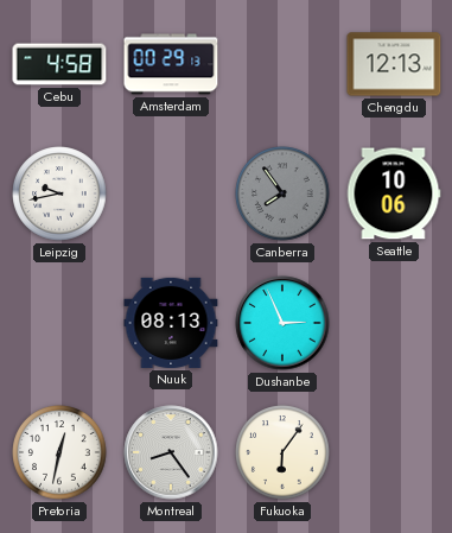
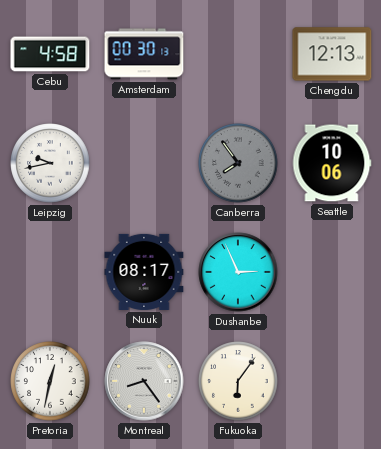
Amsterdam: 00:29 -> 00:30 (144, 54)
Nuuk: 08:13 -> 08:17 (144, 272)
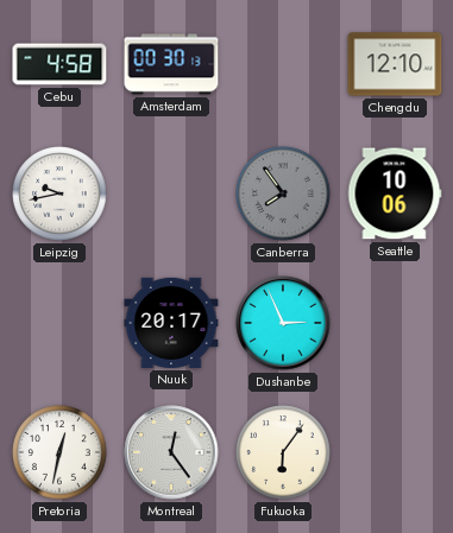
Chengdu: 12:13 -> 12:10 (395, 64)
Nuuk: 08:17 -> 20:17 (171, 323)
Montreal: 8:24 -> 12:24 (171, 452)
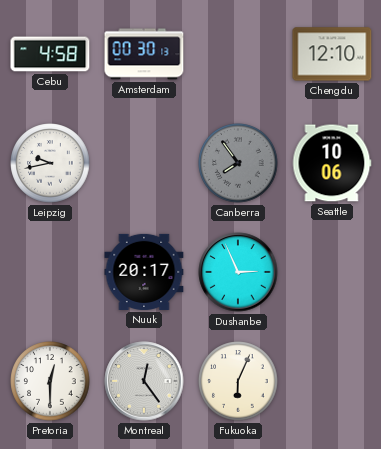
Pretoria: 12:32 -> 12:30 (50, 381)
Fukuoka: 6:06 -> 6:04 (238, 381)
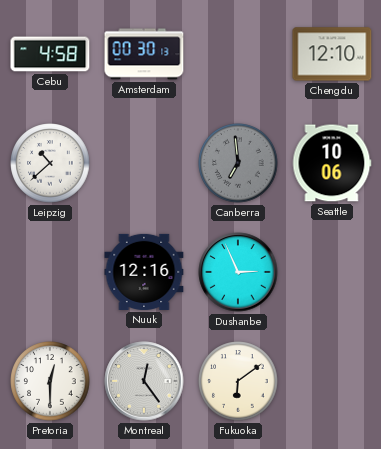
Leipzig: 9:43 -> 10:38 (50, 163)
Canberra: 7:54 -> 6:59 (238, 163)
Nuuk: 20:17 -> 12:16 (144, 272)
Fukuoka: 6:04 -> 6:09 (238, 381)
